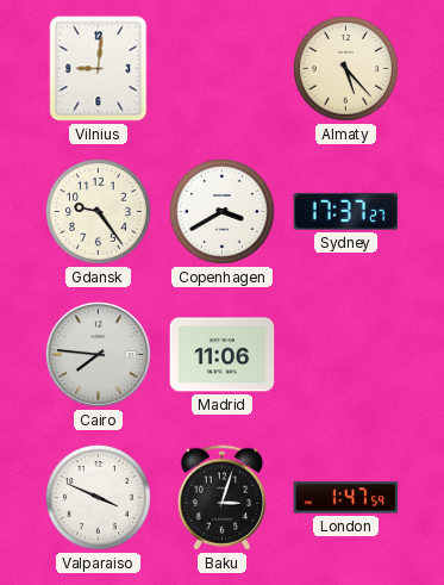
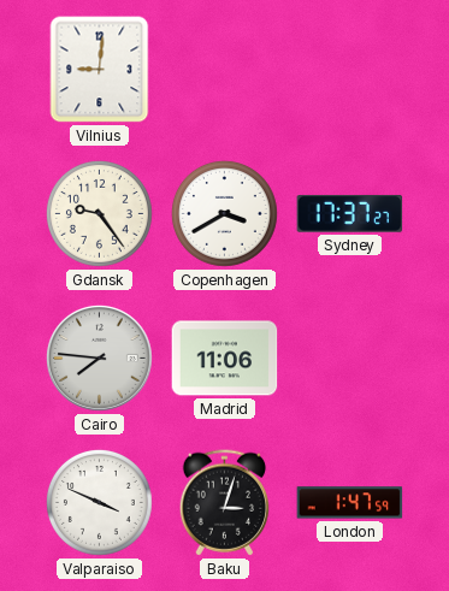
Almaty: 5:23 -> none (345, 68)
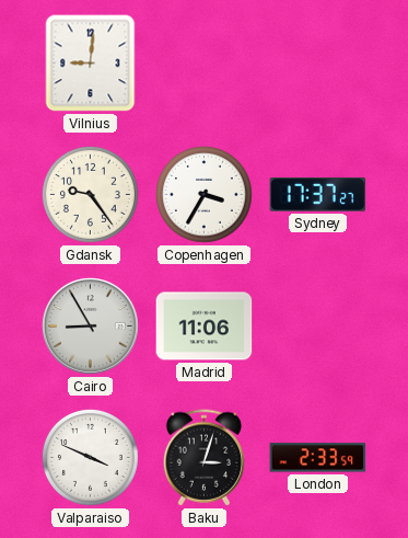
Copenhagen: 3:40 -> 3:35 (203, 194)
Cairo: 7:46 -> 8:55 (91, 327)
London: 1:47 -> 2:33 (318, 458)
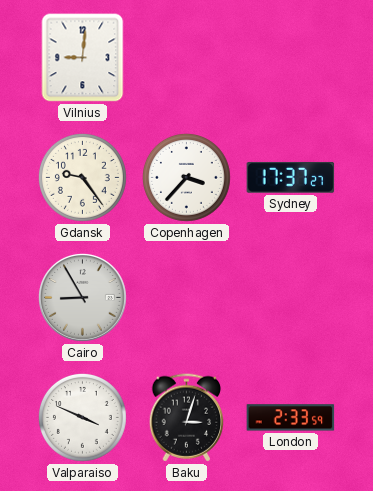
Copenhagen: 3:35 -> 3:37 (186, 177)
Madrid: 11:06 -> none (205, 327)
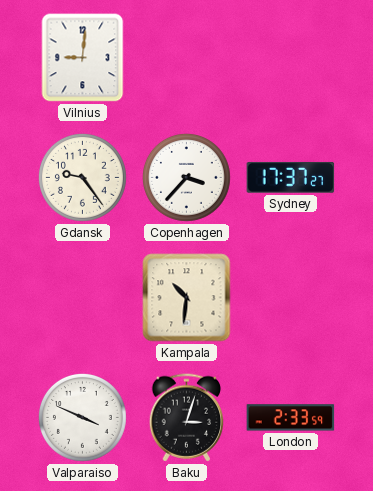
Cairo: 8:55 -> none (83, 298)
Kampala: none -> 10:31 (187, 298)
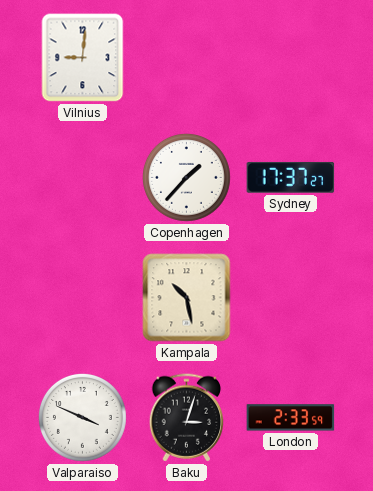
Gdansk: 9:24 -> none (82, 177)
Copenhagen: 3:37 -> 1:37 (186, 177)
Kampala: 10:31 -> 10:28 (187, 298)
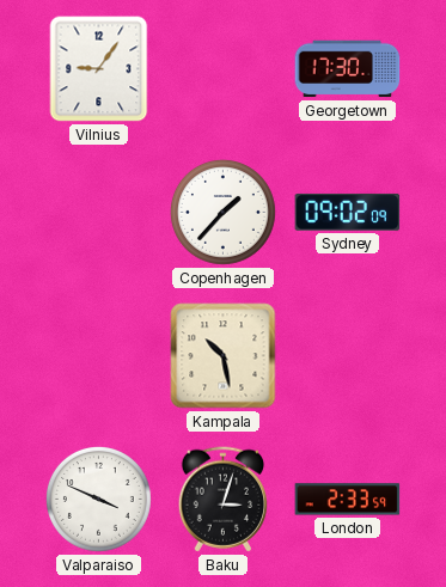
Vilnius: 9:01 -> 9:06 (99, 69)
Georgetown: none -> 17:30 (348, 69)
Sydney: 17:37 -> 09:02 (348, 212)
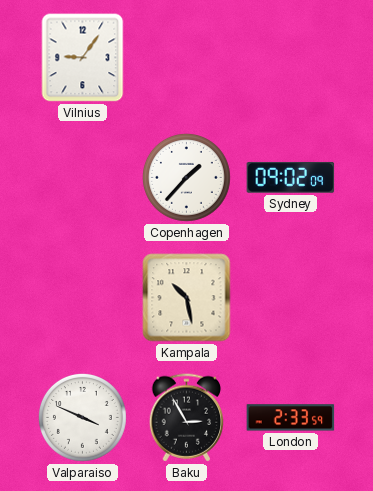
Georgetown: 17:30 -> none (348, 69)
Baku: 3:03 -> 2:55 (186, 418)
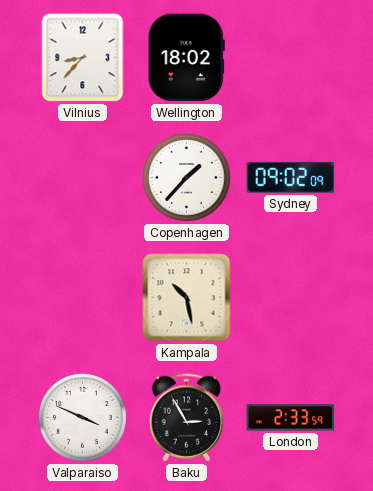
Vilnius: 9:06 -> 8:37 (83, 58)
Wellington: none -> 18:02 (186, 58)
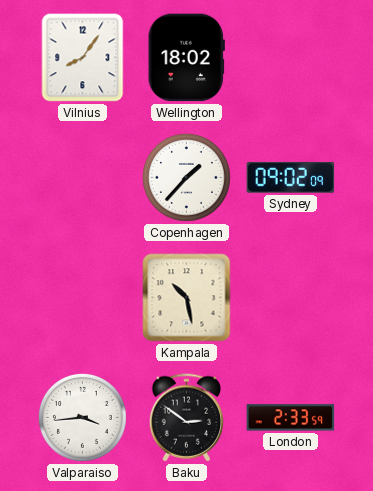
Vilnius: 8:37 -> 8:06 (83, 58)
Valparaiso: 3:49 -> 3:44 (82, 417)
Baku: 2:55 -> 2:51 (186, 418)
